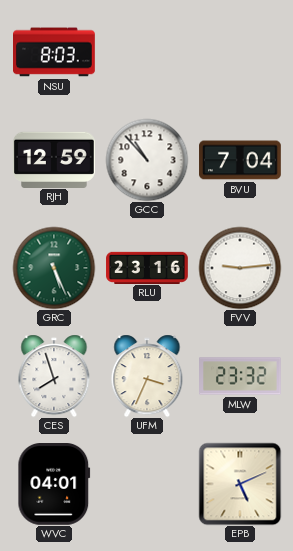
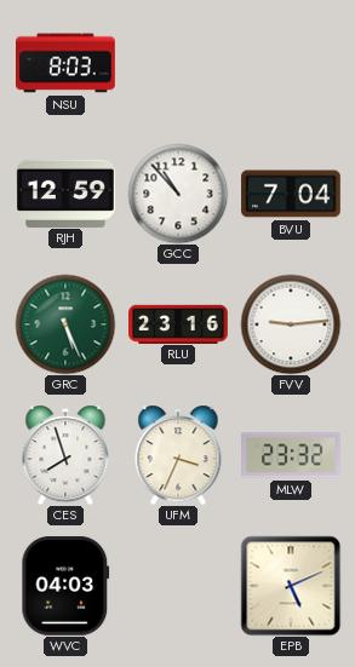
WVC: 04:01 -> 04:03 (65, 587)
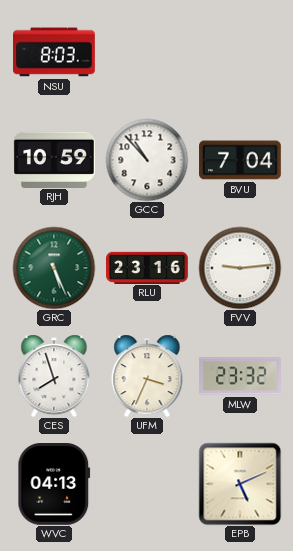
RJH: 12:59 -> 10:59 (54, 159)
WVC: 04:03 -> 04:13 (54, 485)
